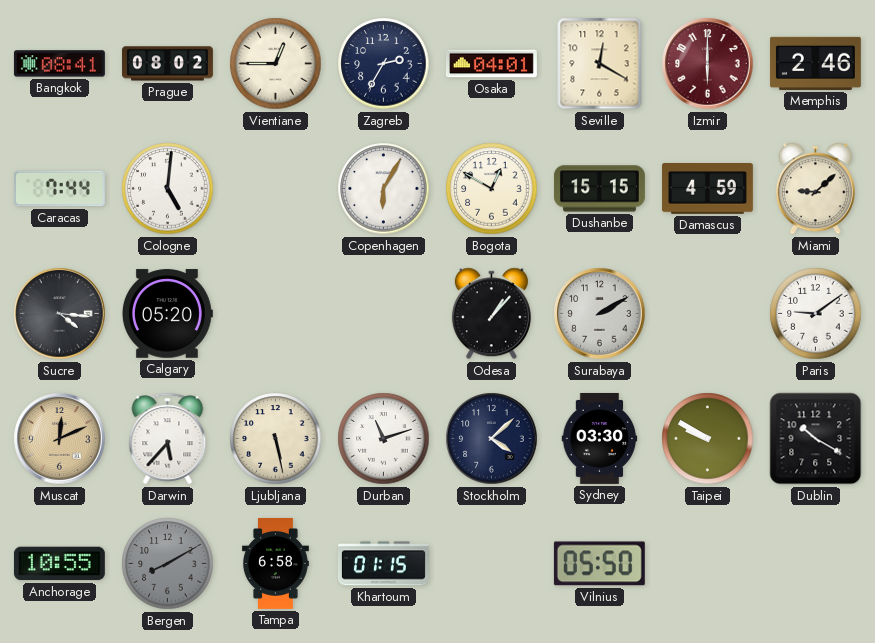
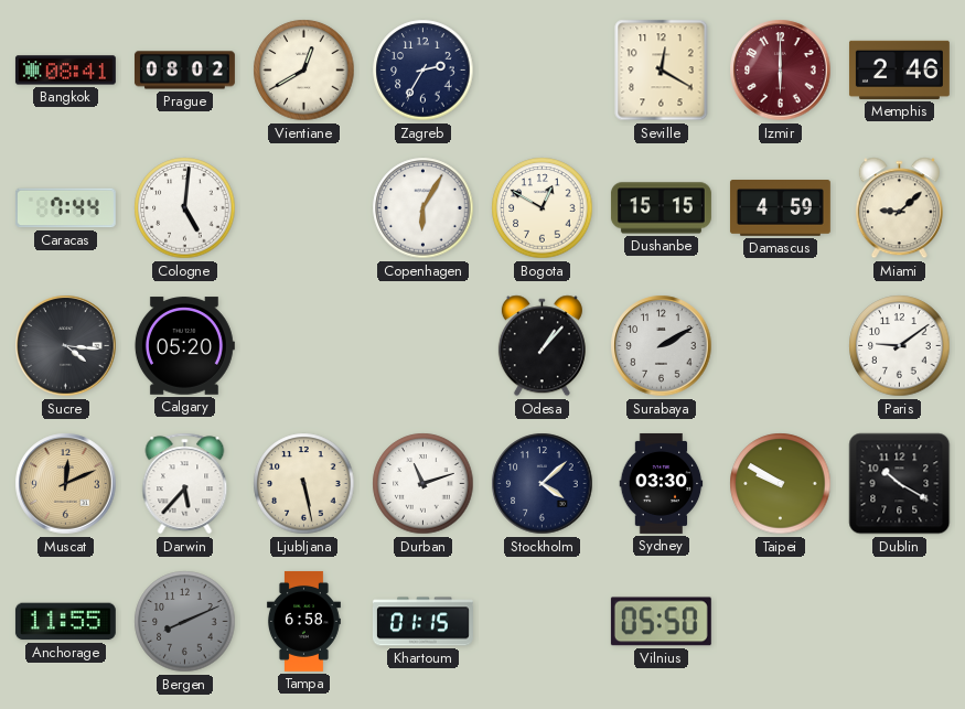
Vientiane: 12:45 -> 12:40 (304, 71)
Osaka: 04:01 -> none (491, 64)
Anchorage: 10:55 -> 11:55 (65, 622)
Bergen: 8:10 -> 8:11 (185, 622)
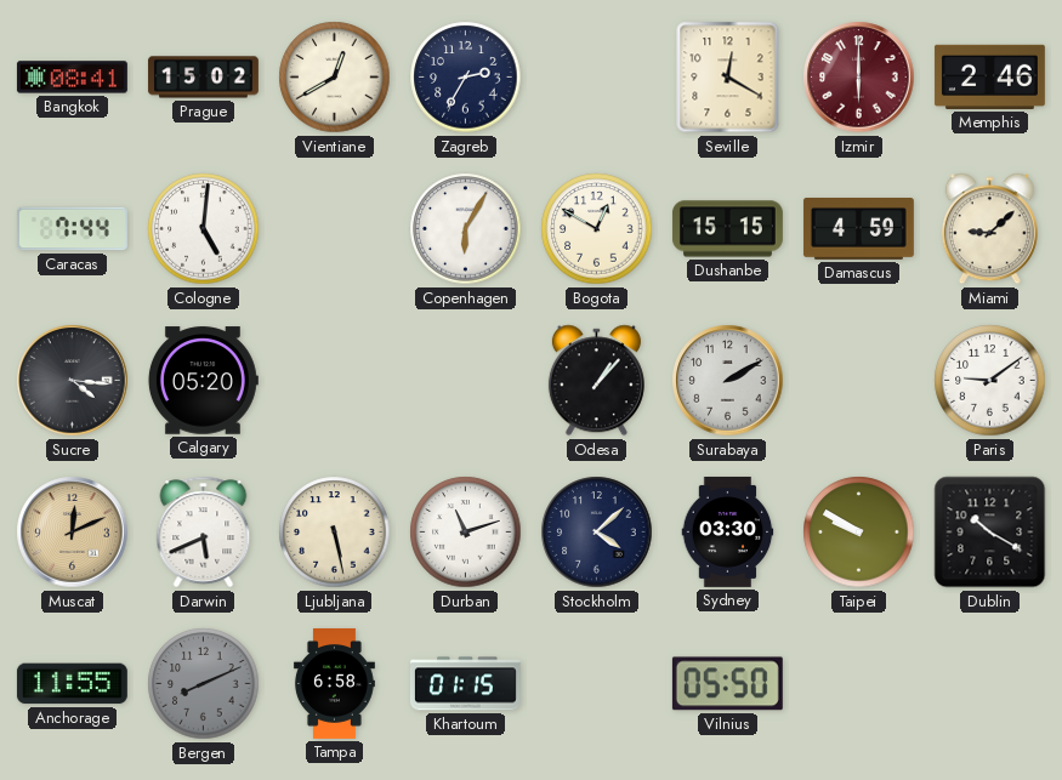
Prague: 08:02 -> 15:02 (203, 78)
Darwin: 5:37 -> 5:41 (204, 533)
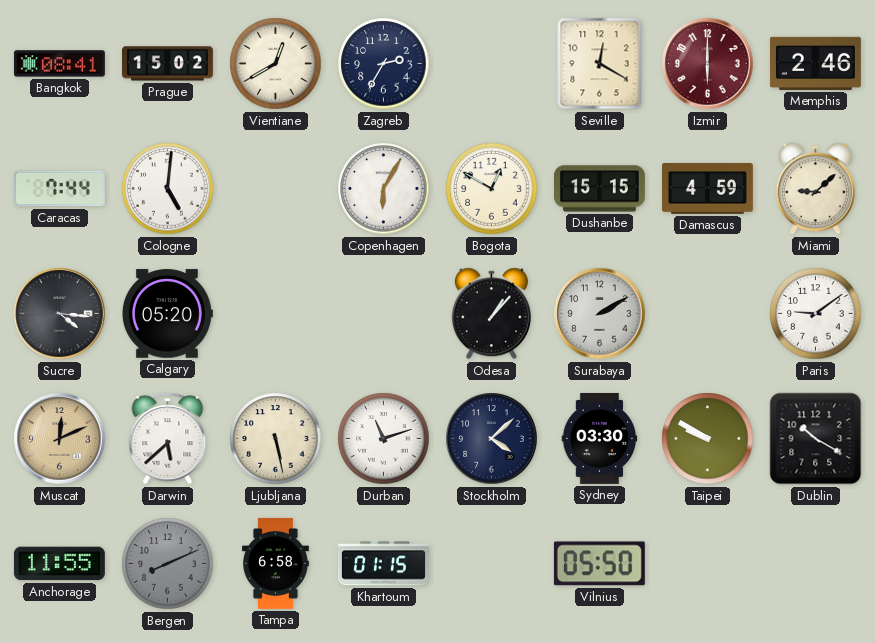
Darwin: 5:41 -> 5:38 (168, 439)
